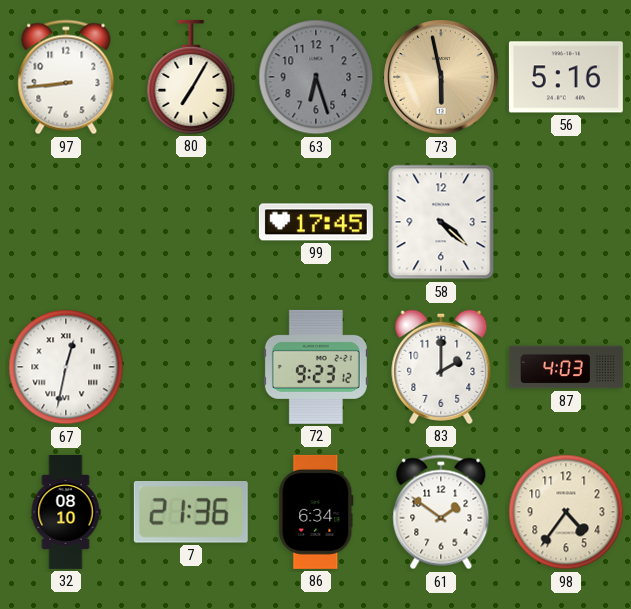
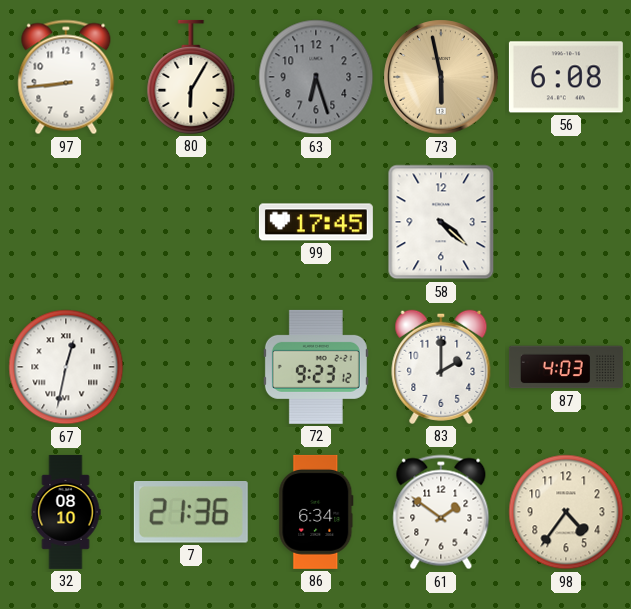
80: 7:05 -> 6:05 (191, 77)
56: 5:16 -> 6:08 (566, 77)
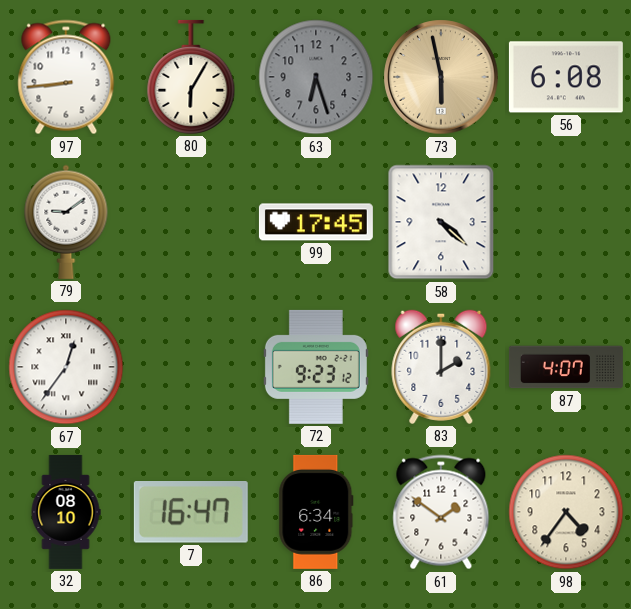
79: none -> 9:09 (66, 222)
67: 12:32 -> 12:36 (66, 367)
87: 4:03 -> 4:07 (566, 367)
7: 21:36 -> 16:47 (191, 513)
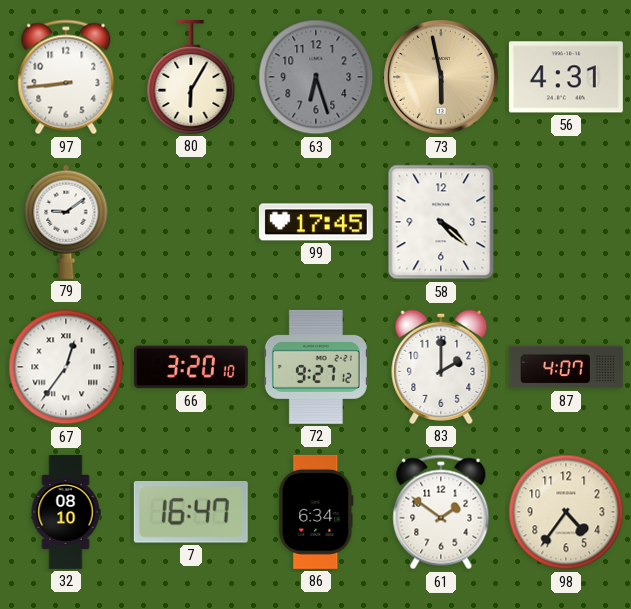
56: 6:08 -> 4:31 (566, 77)
66: none -> 3:20 (191, 367)
72: 9:23 -> 9:27 (316, 367)
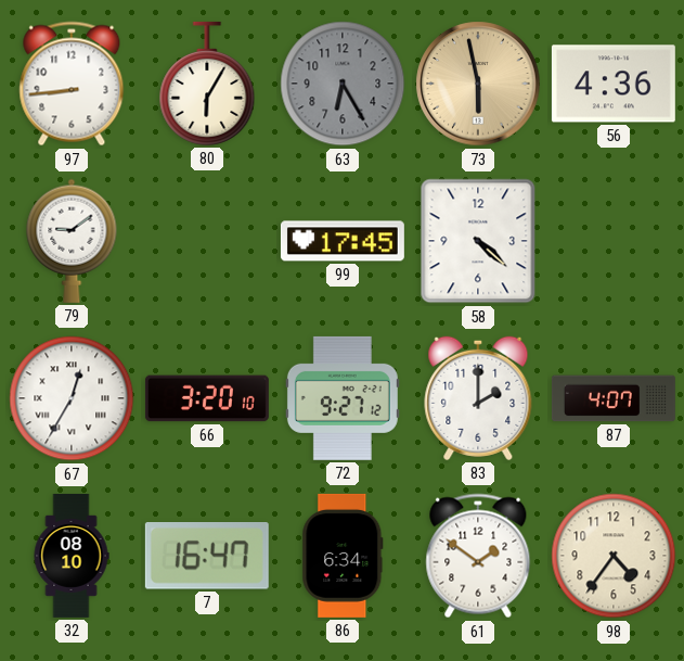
63: 6:27 -> 6:25 (343, 84)
56: 4:31 -> 4:36 (614, 84)
67: 12:36 -> 12:35 (72, 398)
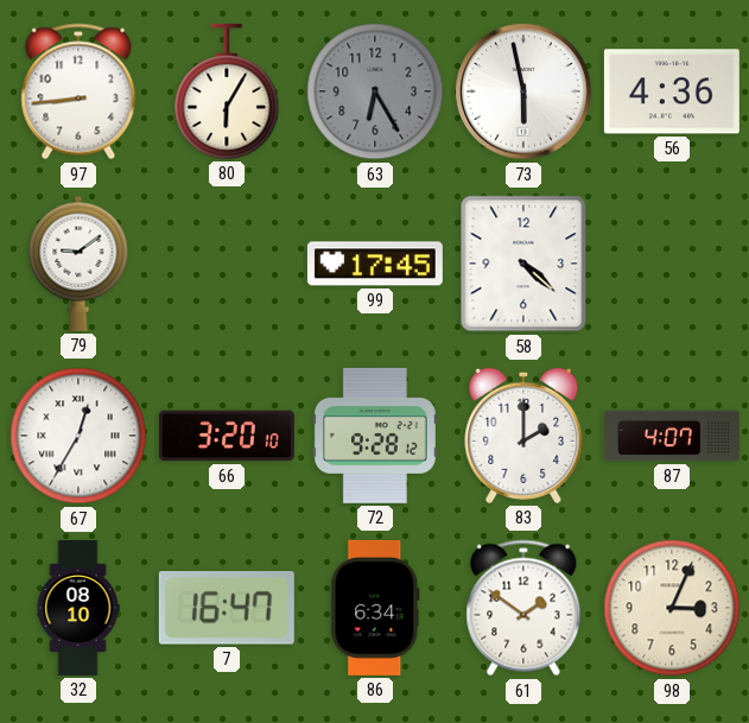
73 dial: champagne -> white (523, 91)
72: 9:27 -> 9:28 (375, 436)
98: 4:36 -> 3:04 (672, 608)
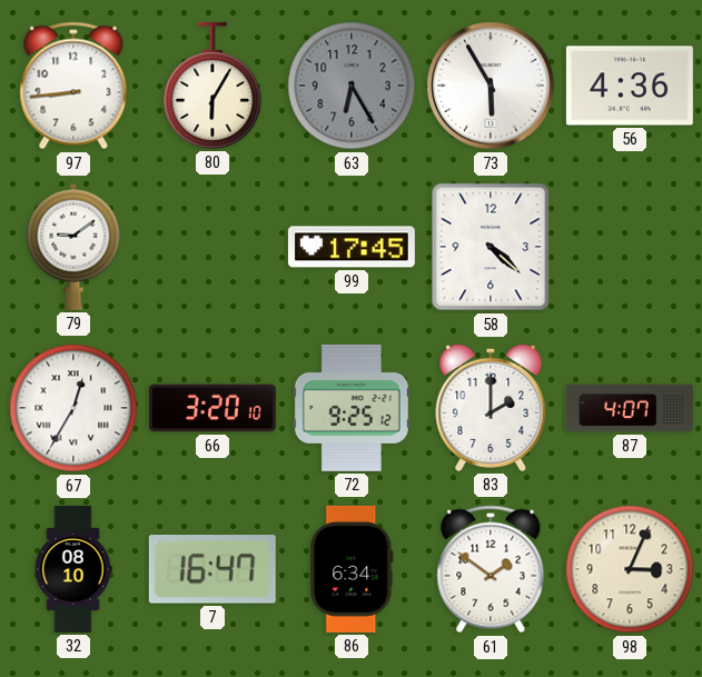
73: 5:58 -> 5:55 (491, 86)
72: 9:28 -> 9:25 (352, 408)
